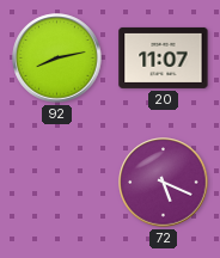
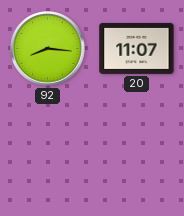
92: 8:13 -> 8:16 (48, 49)
72: 5:19 -> none (164, 183)
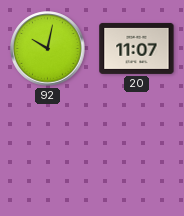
92: 8:16 -> 10:02 (48, 49)
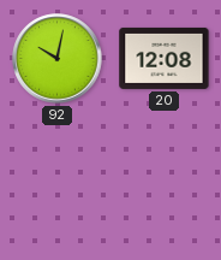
20: 11:07 -> 12:08 (165, 58)
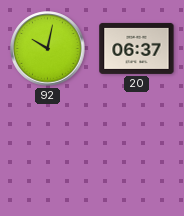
20: 12:08 -> 06:37 (137, 48)
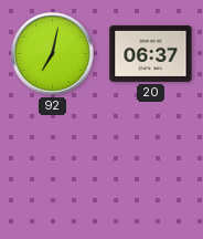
92: 10:02 -> 7:02 (53, 54)
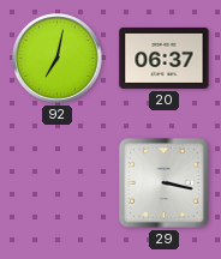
29: none -> 3:17 (165, 183)
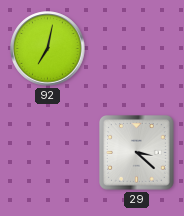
20: 06:37 -> none (165, 58)
29: 3:17 -> 3:22 (137, 153)
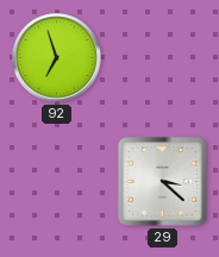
92: 7:02 -> 6:57 (57, 58)
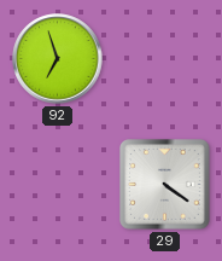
29: 3:22 -> 4:21 (165, 185)
